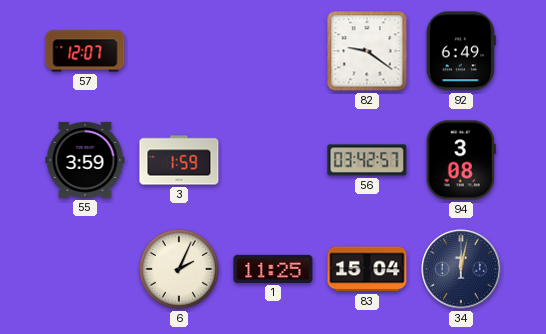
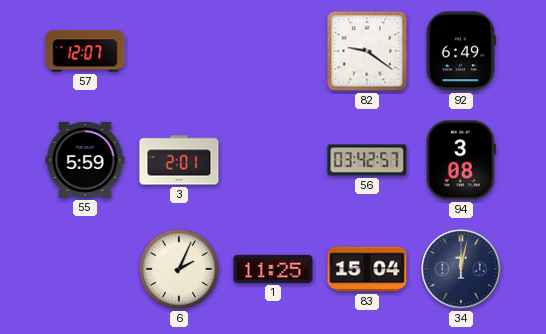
55: 3:59 -> 5:59 (85, 160)
3: 1:59 -> 2:01 (179, 160)
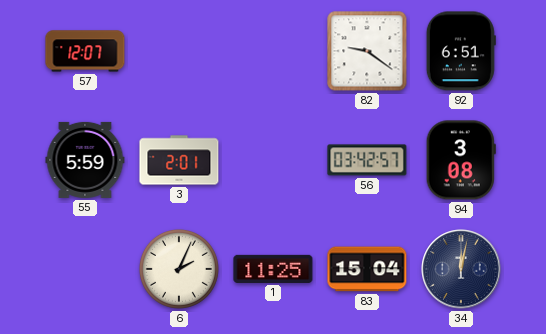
92: 6:49 -> 6:51 (461, 51)
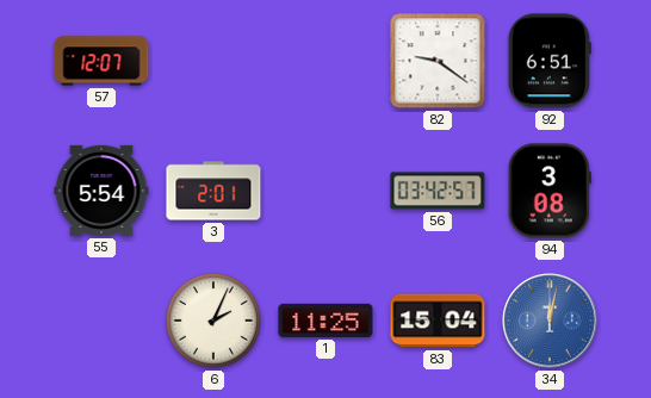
55: 5:59 -> 5:54 (101, 191)
34 dial: navy -> blue (550, 321)
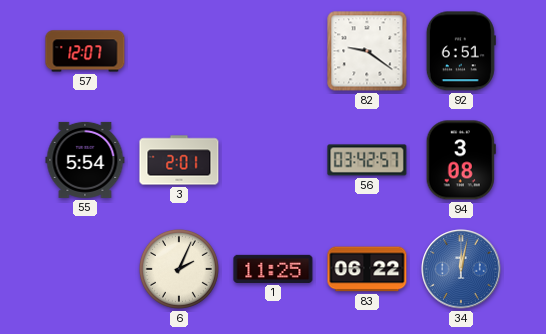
83: 15:04 -> 06:22 (367, 269)
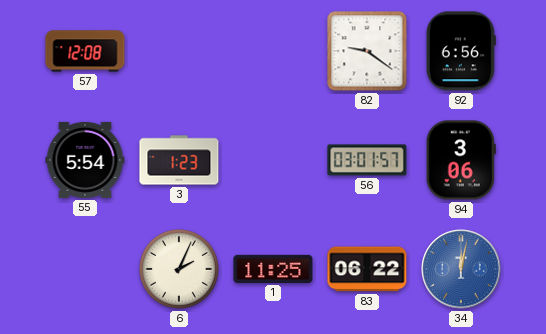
57: 12:07 -> 12:08 (85, 51)
92: 6:51 -> 6:56 (461, 51)
3: 2:01 -> 1:23 (179, 160)
56: 03:42 -> 03:01 (367, 160)
94: 3:08 -> 3:06 (461, 160)
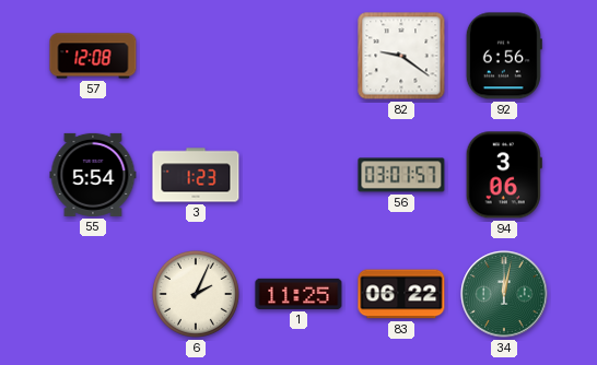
34 dial: blue -> green (504, 294)
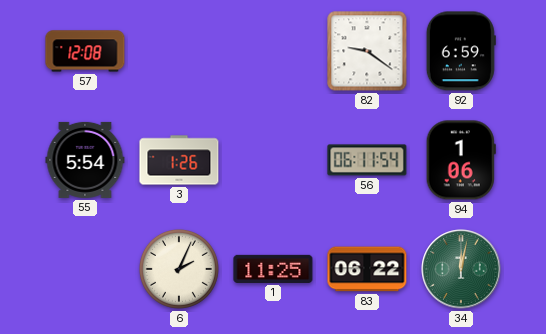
92: 6:56 -> 6:59 (461, 51)
3: 1:23 -> 1:26 (179, 160)
56: 03:01 -> 06:11 (367, 160)
94: 3:06 -> 1:06 (461, 160)
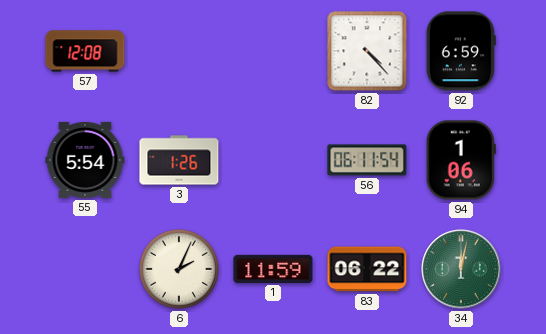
82: 9:21 -> 4:23 (367, 51)
1: 11:25 -> 11:59 (273, 269)
